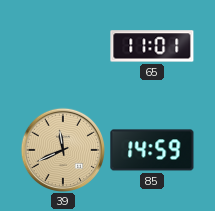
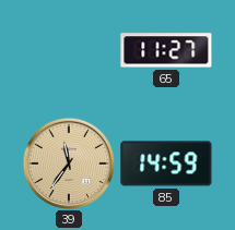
65: 11:01 -> 11:27 (166, 50)
39: 11:41 -> 11:36 (68, 162)
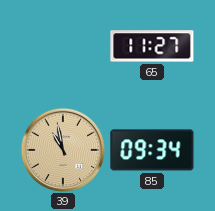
39: 11:36 -> 10:58 (62, 149)
85: 14:59 -> 09:34 (152, 150)
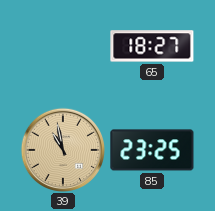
65: 11:27 -> 18:27 (152, 46)
85: 09:34 -> 23:25 (152, 150)
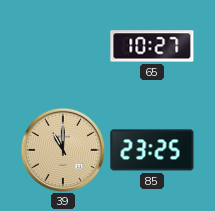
65: 18:27 -> 10:27 (152, 46)
39: 10:58 -> 11:00 (62, 149)
